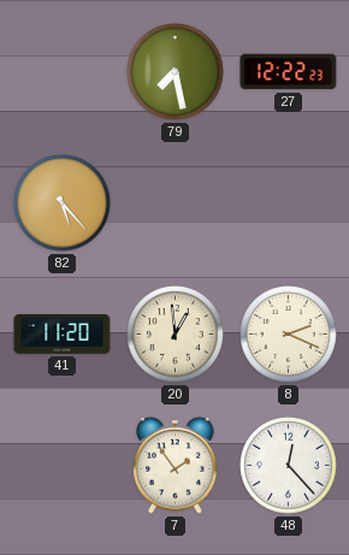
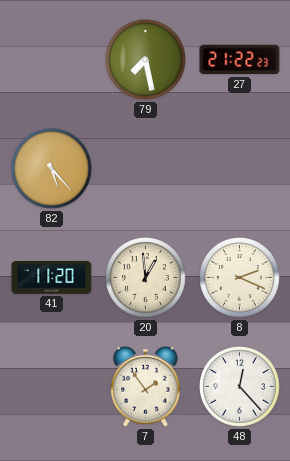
27: 12:22 -> 21:22 (240, 60)
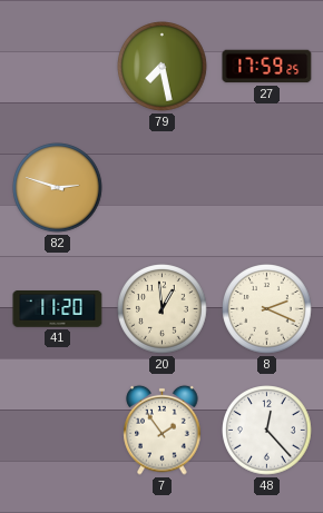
27: 21:22 -> 17:59 (267, 67)
82: 5:23 -> 2:48 (58, 188)
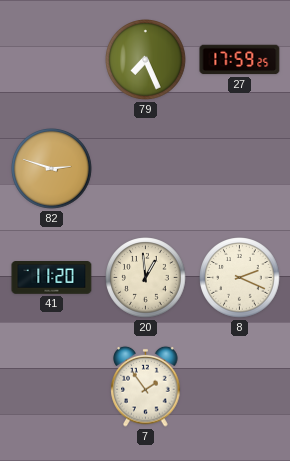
79: 7:28 -> 7:26 (146, 60)
48: 12:23 -> none (267, 431)
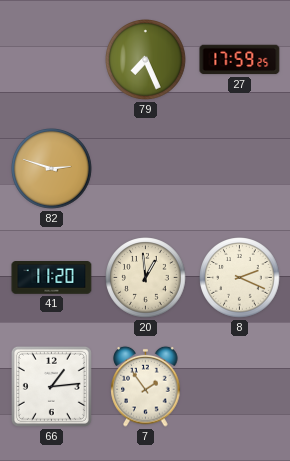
66: none -> 1:14 (51, 386)
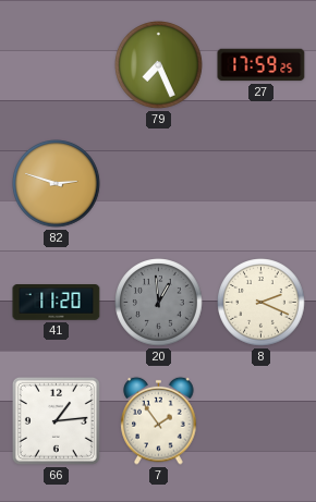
20 dial: cream -> grey (159, 303)
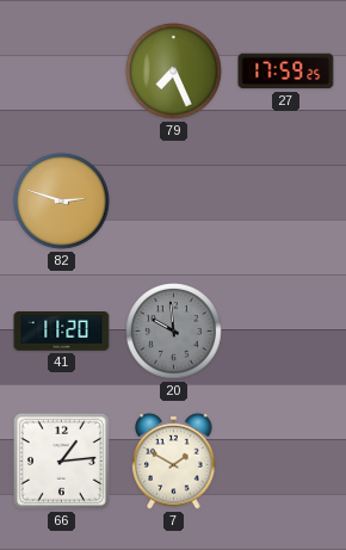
20: 12:59 -> 9:59 (174, 332)
8: 2:19 -> none (262, 303)
7: 1:54 -> 1:50 (174, 461)
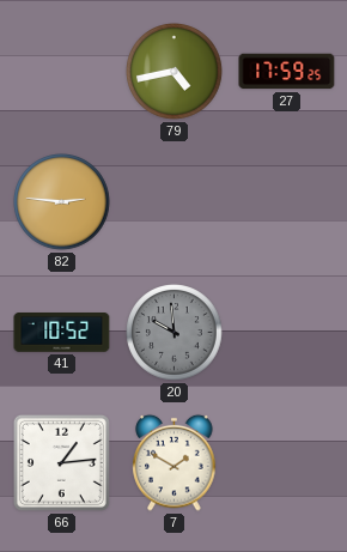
79: 7:26 -> 4:43 (175, 72)
82: 2:48 -> 2:46 (62, 202)
41: 11:20 -> 10:52 (62, 333)
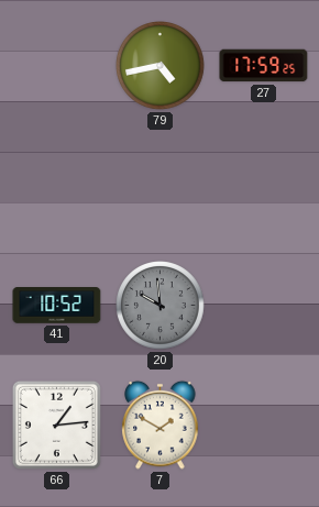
82: 2:46 -> none (62, 202)
